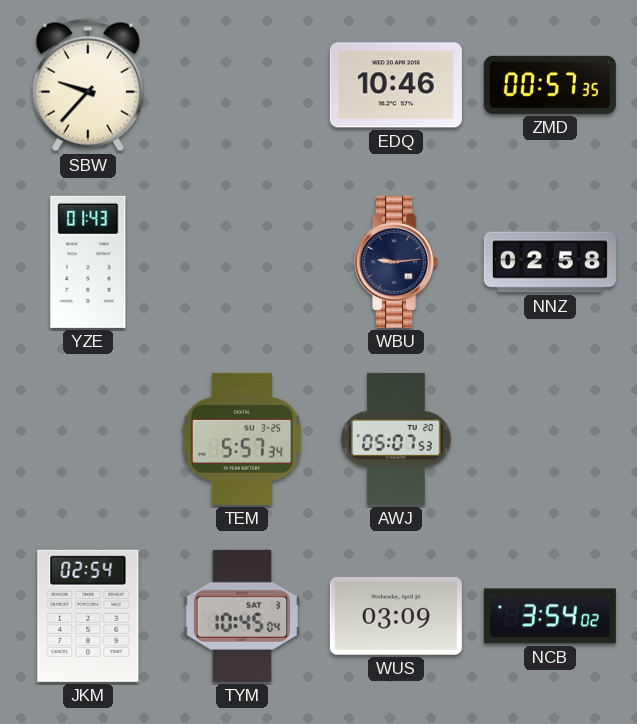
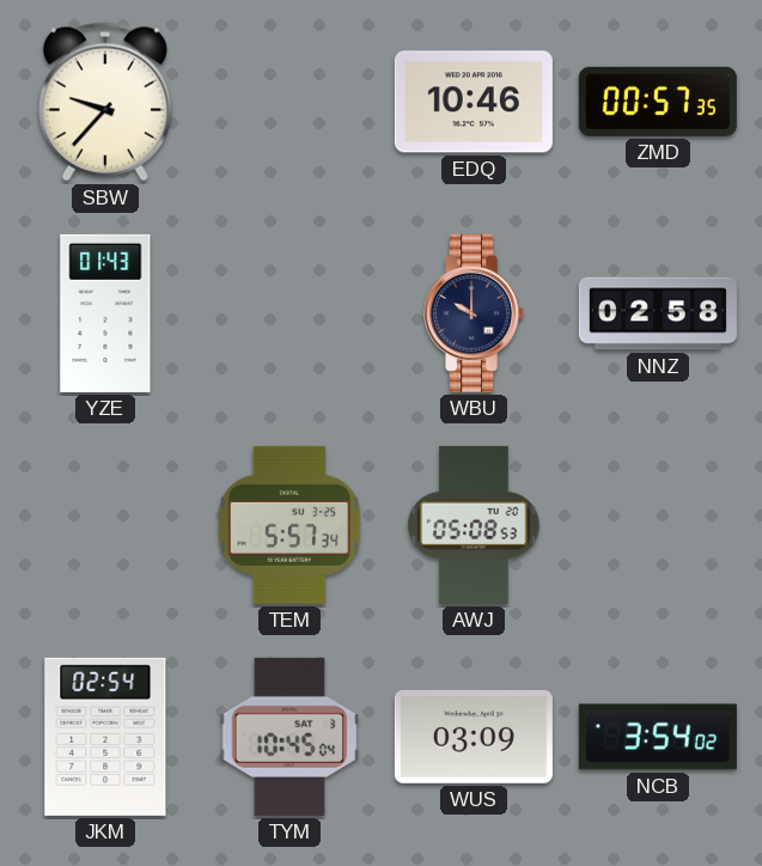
WBU: 9:14 -> 10:00 (475, 313)
AWJ: 05:07 -> 05:08 (474, 525)
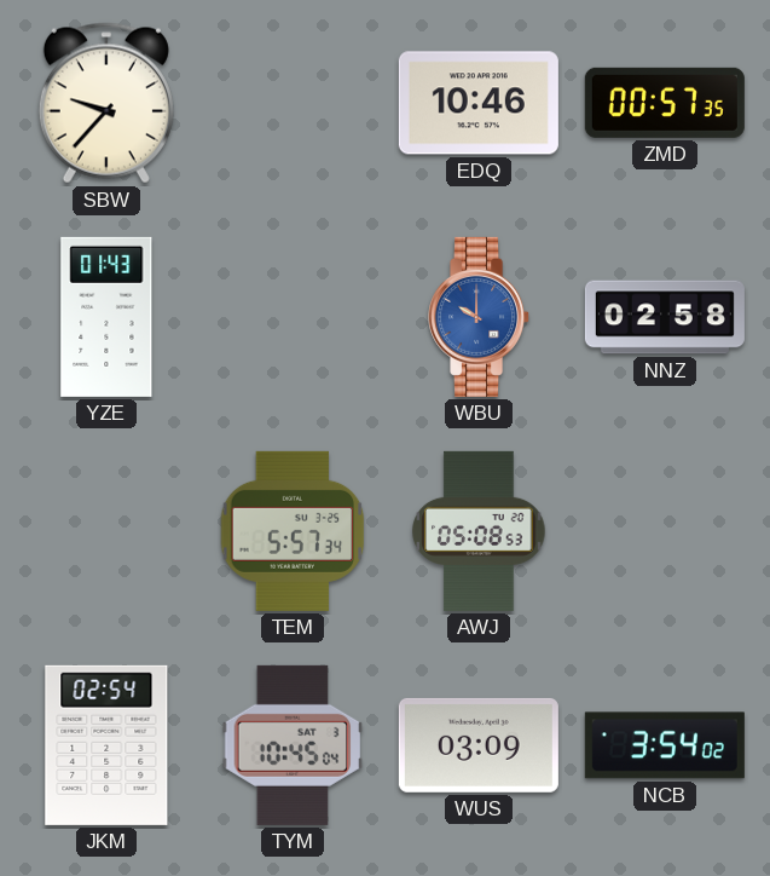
WBU dial: navy -> blue (480, 317)
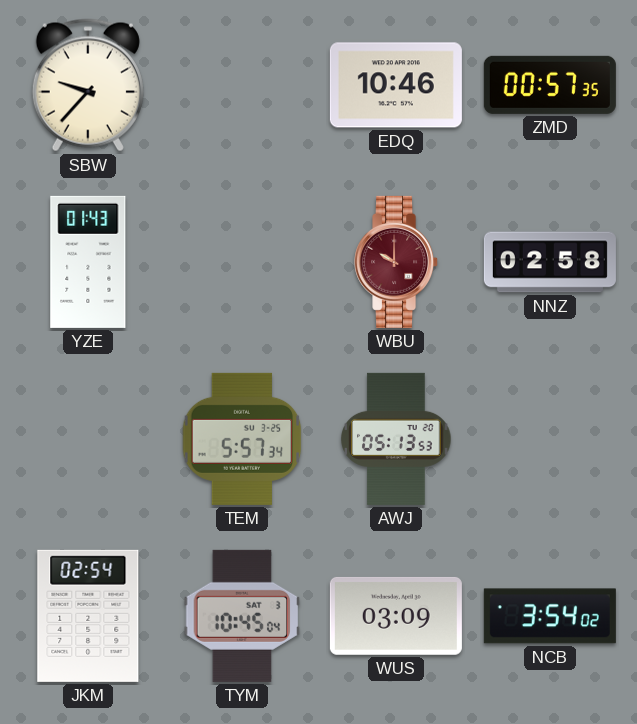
WBU dial: blue -> burgundy (397, 262)
AWJ: 05:08 -> 05:13 (396, 439)
